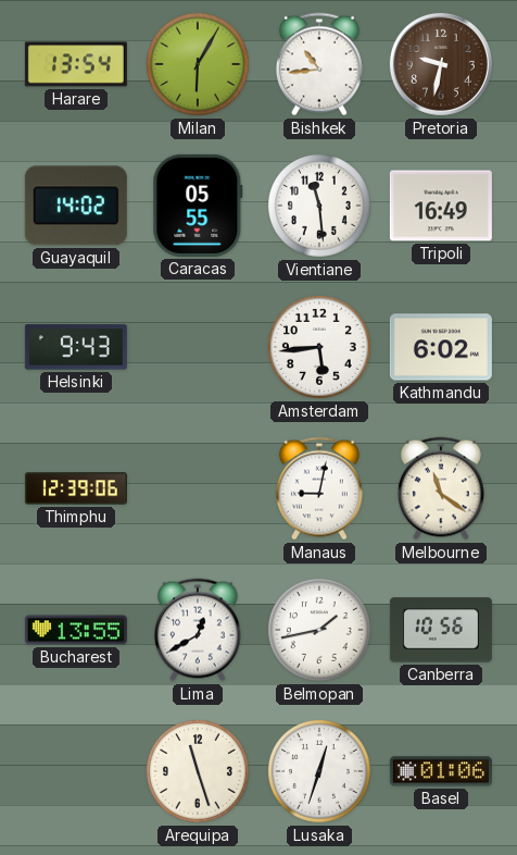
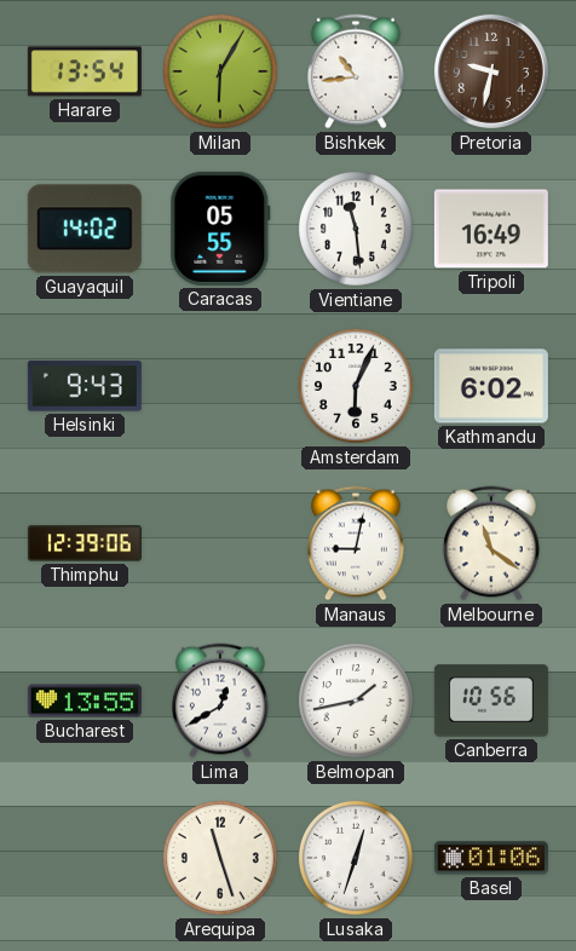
Amsterdam: 5:44 -> 6:04 (356, 386)
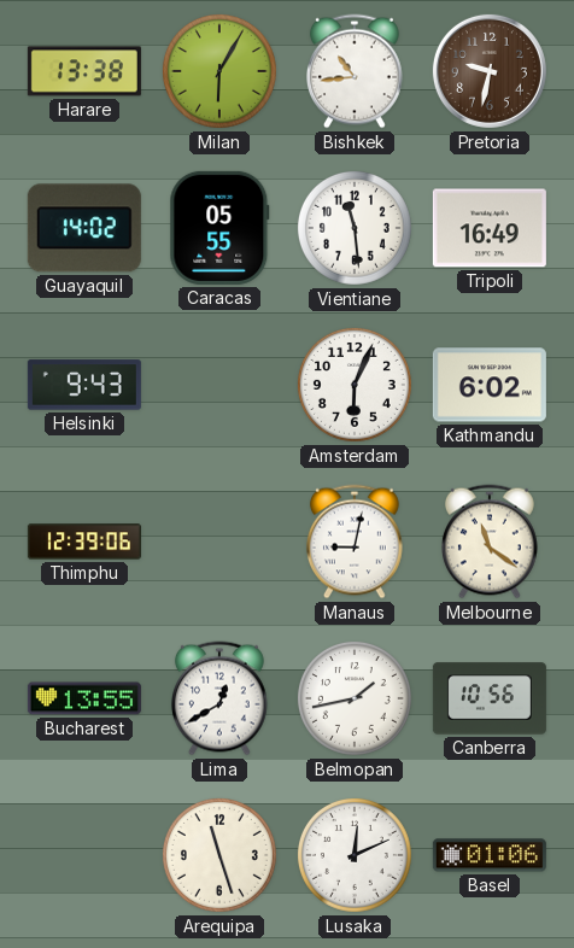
Harare: 13:54 -> 13:38 (84, 71)
Lusaka: 12:33 -> 12:11 (355, 855)
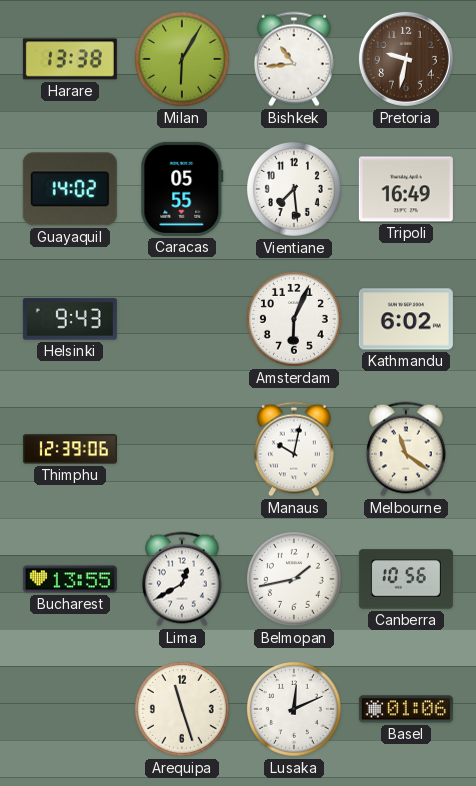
Vientiane: 11:29 -> 7:29 (294, 189)
Manaus: 9:02 -> 10:02 (294, 449)
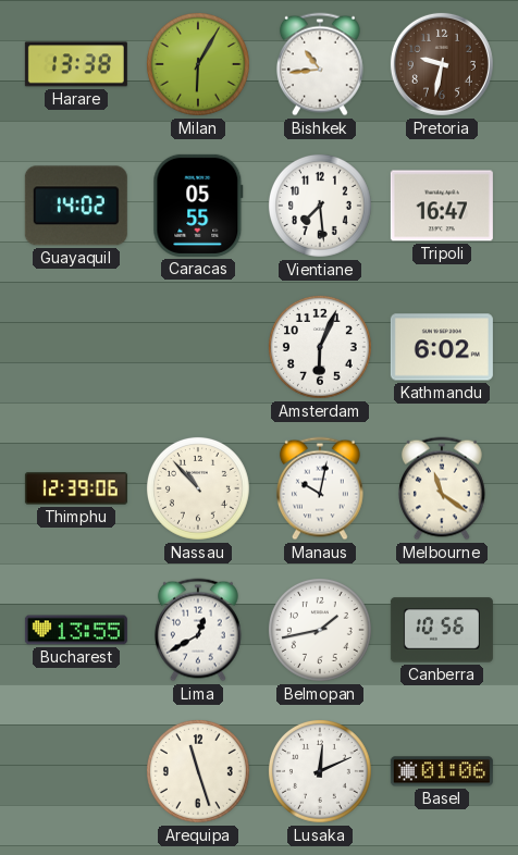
Tripoli: 16:49 -> 16:47 (442, 206)
Helsinki: 9:43 -> none (70, 319)
Nassau: none -> 10:53 (198, 488)
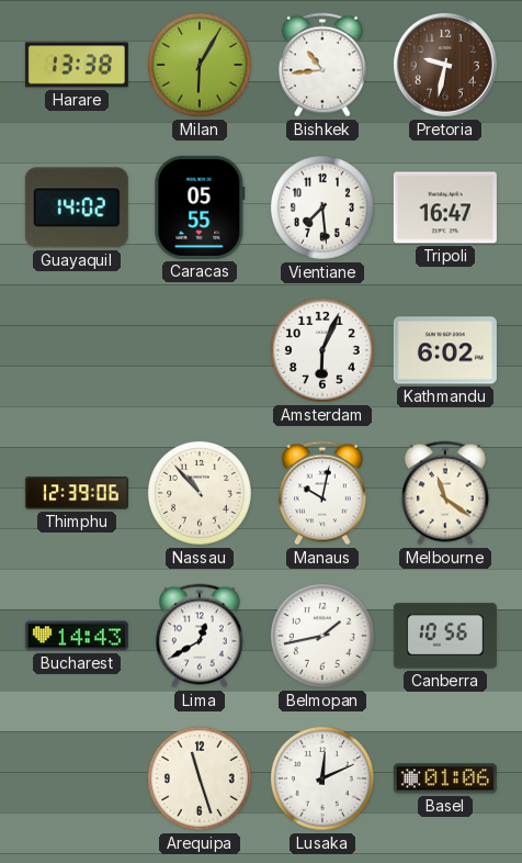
Bucharest: 13:55 -> 14:43 (77, 636)
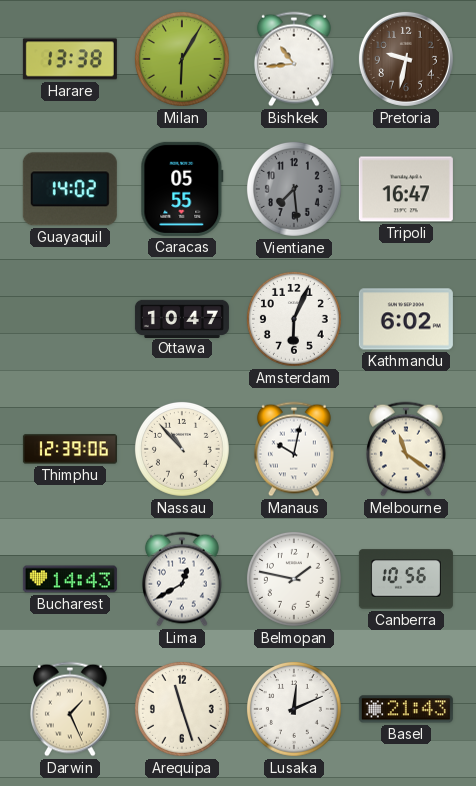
Vientiane dial: white -> grey (294, 189)
Ottawa: none -> 10:47 (182, 318)
Belmopan: 1:43 -> 1:47 (294, 579)
Darwin: none -> 1:26 (70, 709)
Basel: 01:06 -> 21:43 (406, 709)
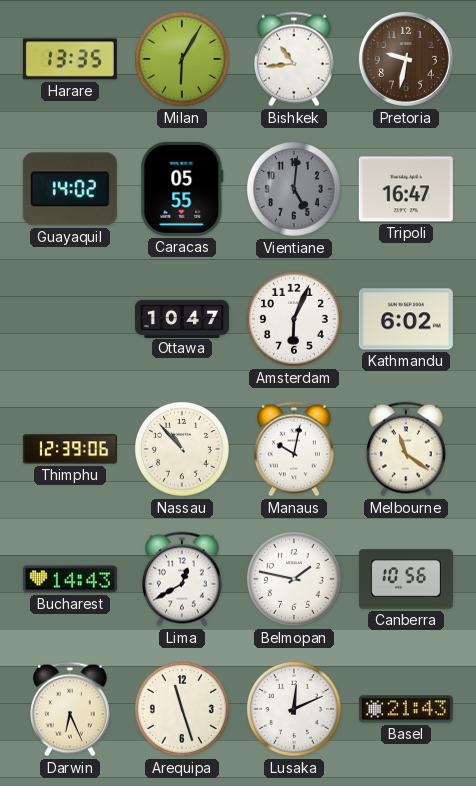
Harare: 13:38 -> 13:35 (70, 59)
Vientiane: 7:29 -> 5:01 (294, 189)
Darwin: 1:26 -> 6:26 (70, 709)
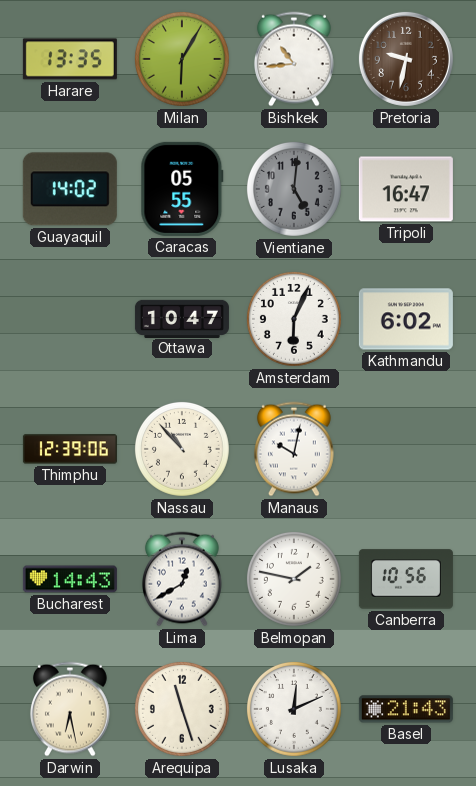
Melbourne: 11:21 -> none (406, 449)
Darwin: 6:26 -> 6:28 (70, 709)
